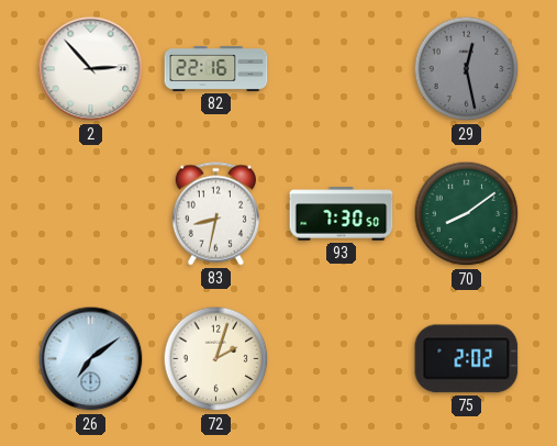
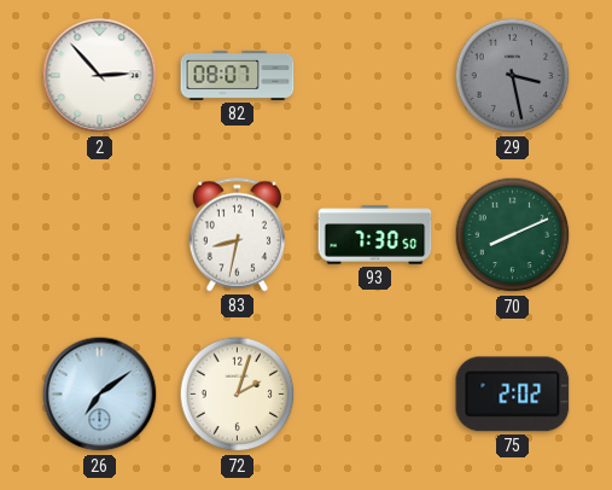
82: 22:16 -> 08:07 (238, 75)
29: 12:28 -> 3:28 (513, 76)
70: 8:09 -> 8:11 (513, 235)
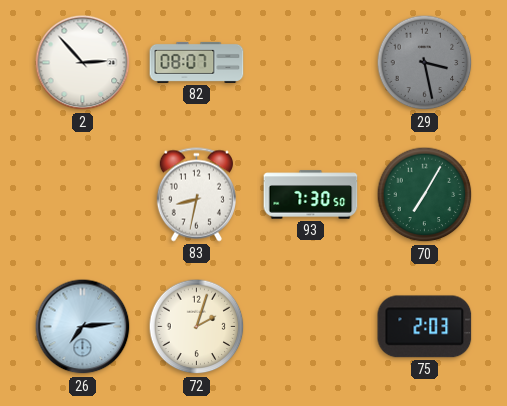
70: 8:11 -> 7:05 (425, 195)
26: 7:09 -> 7:14 (83, 327)
75: 2:02 -> 2:03 (425, 327)
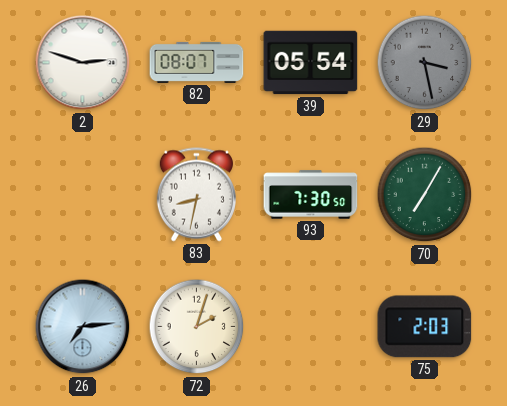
2: 2:53 -> 2:48 (83, 63)
39: none -> 05:54 (311, 63)
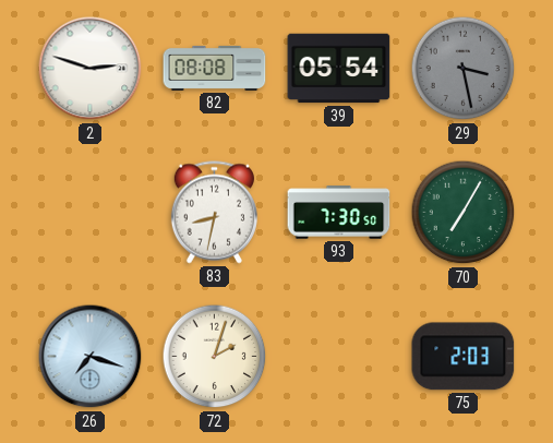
82: 08:07 -> 08:08 (215, 68)
26: 7:14 -> 7:18 (91, 357)
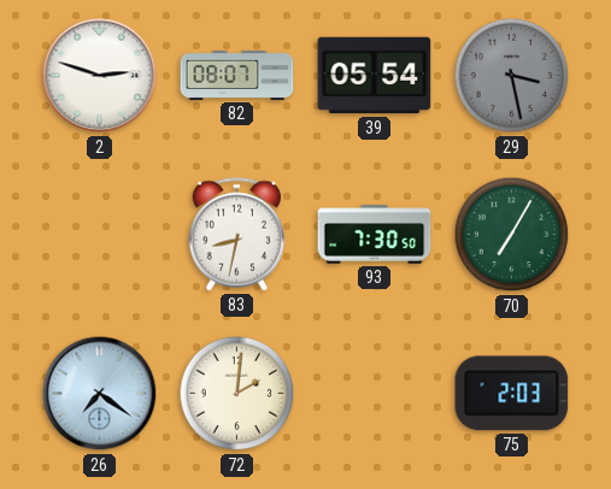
82: 08:08 -> 08:07 (237, 75)
26: 7:18 -> 7:21 (100, 394)
72: 2:03 -> 2:01 (237, 394)
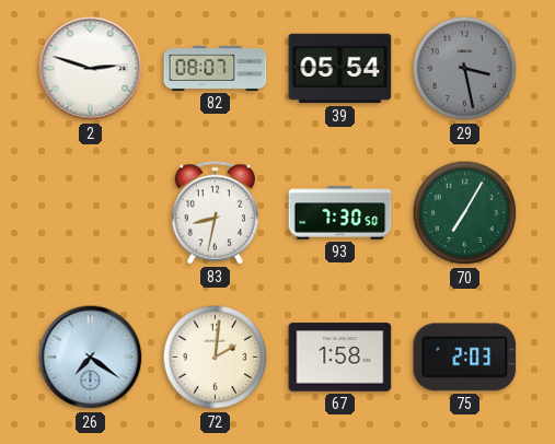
67: none -> 1:58 (340, 358)
